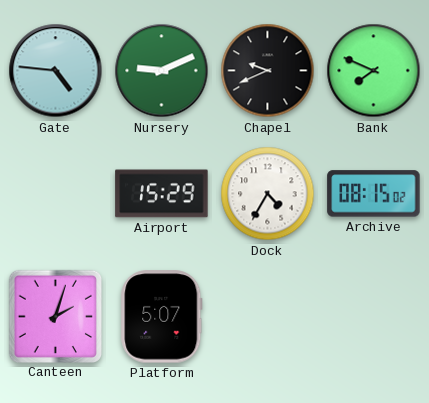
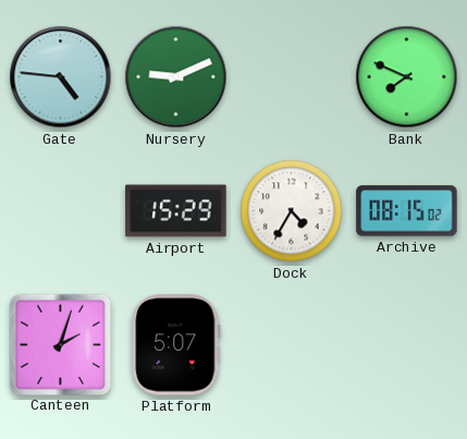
Chapel: 9:41 -> none (268, 71)
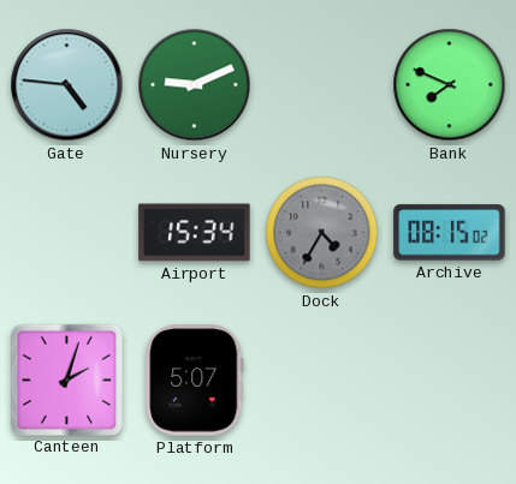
Airport: 15:29 -> 15:34 (195, 233)
Dock dial: white -> grey (322, 233)
